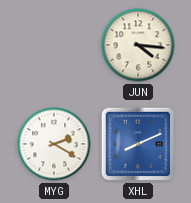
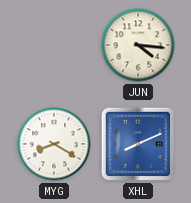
MYG: 2:20 -> 8:20 (54, 144)
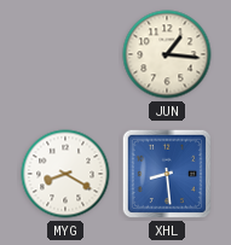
JUN: 4:16 -> 1:16 (167, 54)
XHL: 8:11 -> 8:29 (167, 174)
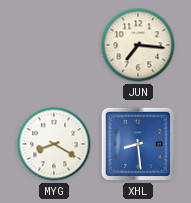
JUN: 1:16 -> 7:16 (138, 45)
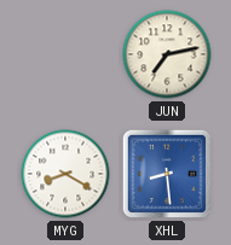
JUN: 7:16 -> 7:13 (167, 54)
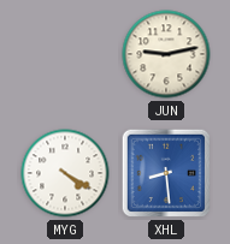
JUN: 7:13 -> 9:13 (166, 54)
MYG: 8:20 -> 4:20 (65, 173)
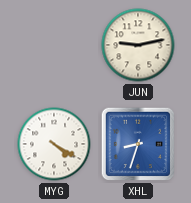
XHL: 8:29 -> 8:33 (138, 144)
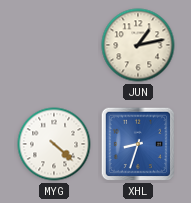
JUN: 9:13 -> 1:13 (138, 45)
MYG: 4:20 -> 4:22 (54, 144)
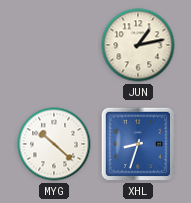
MYG: 4:22 -> 10:22 (54, 144)
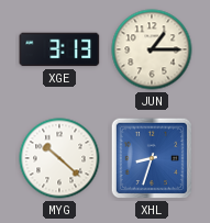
XGE: none -> 3:13 (59, 49)
JUN: 1:13 -> 1:15 (152, 49)
